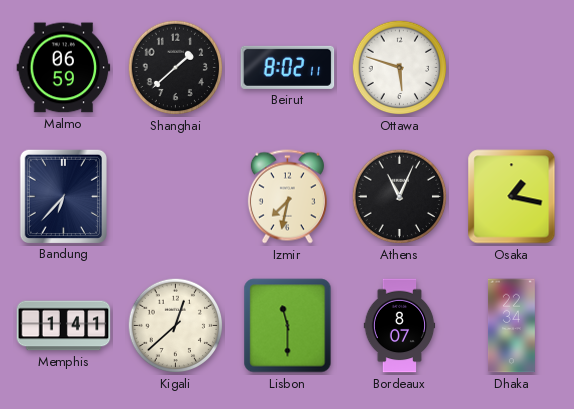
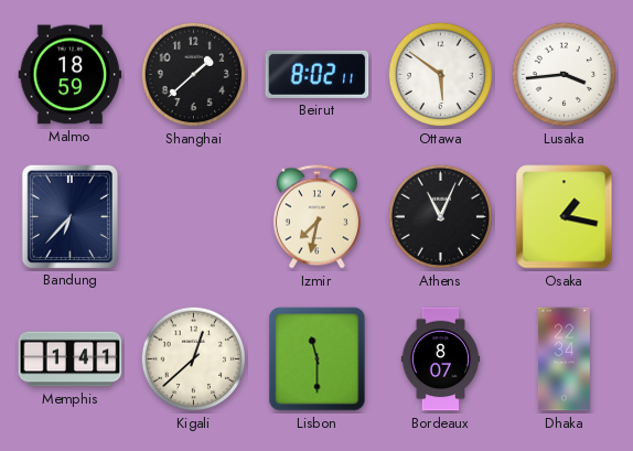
Malmo: 06:59 -> 18:59 (71, 75)
Ottawa: 5:48 -> 5:51 (441, 75)
Lusaka: none -> 3:44 (565, 75)
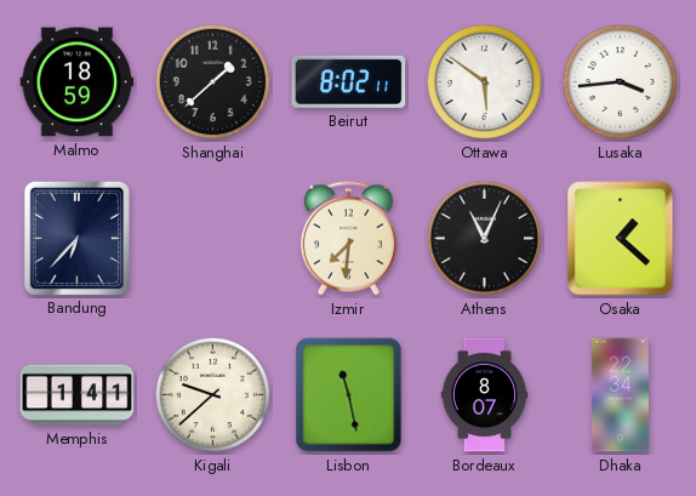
Izmir: 7:32 -> 7:31 (348, 239)
Osaka: 1:17 -> 1:22 (621, 239)
Kigali: 12:38 -> 9:38 (213, 395)
Lisbon: 11:30 -> 11:28 (349, 395)
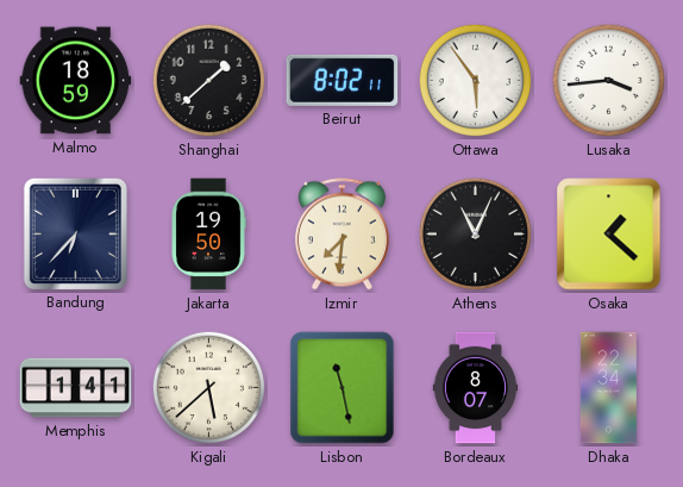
Ottawa: 5:51 -> 5:54 (476, 81)
Jakarta: none -> 19:50 (208, 235)
Kigali: 9:38 -> 5:38 (209, 388)
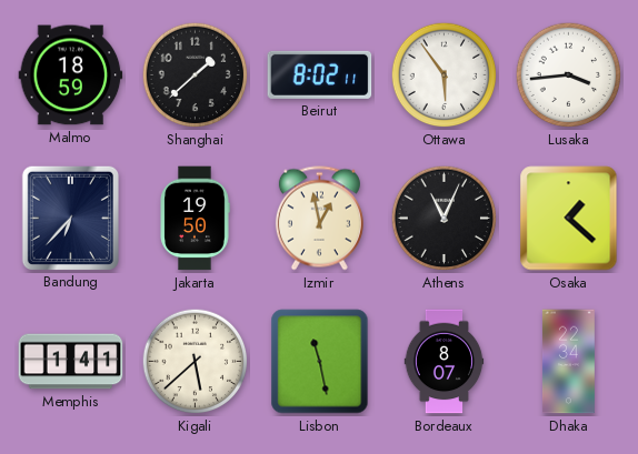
Izmir: 7:31 -> 12:58 (319, 219)
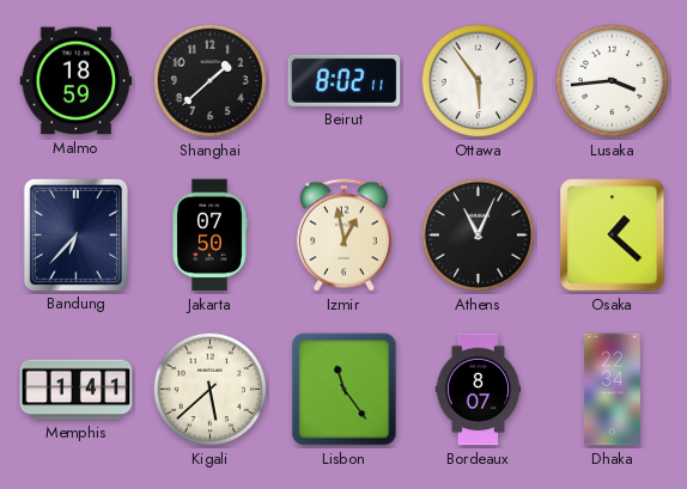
Jakarta: 19:50 -> 07:50 (209, 236)
Lisbon: 11:28 -> 11:24 (345, 390)
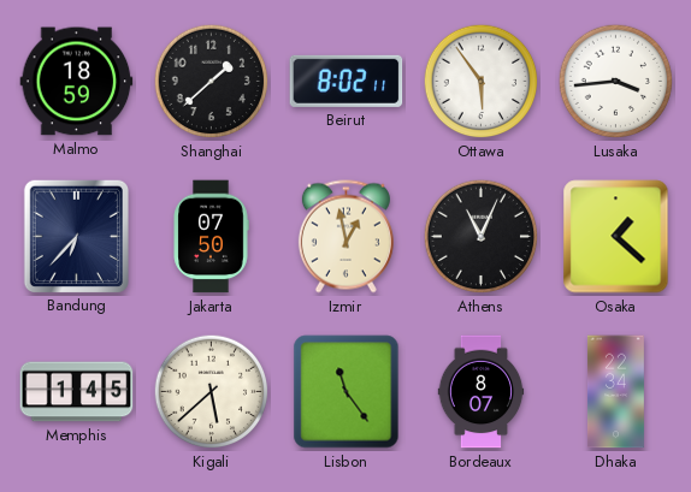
Memphis: 1:41 -> 1:45 (77, 392)
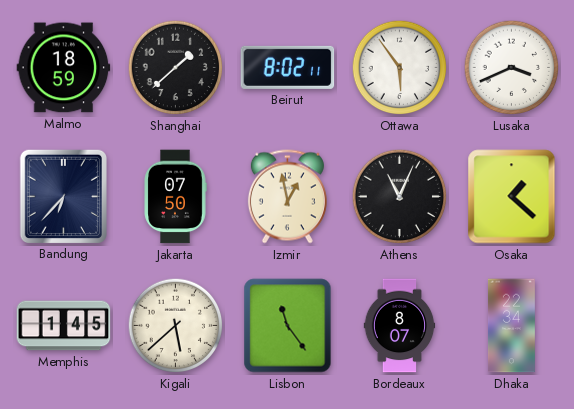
Lusaka: 3:44 -> 3:41 (512, 68)
